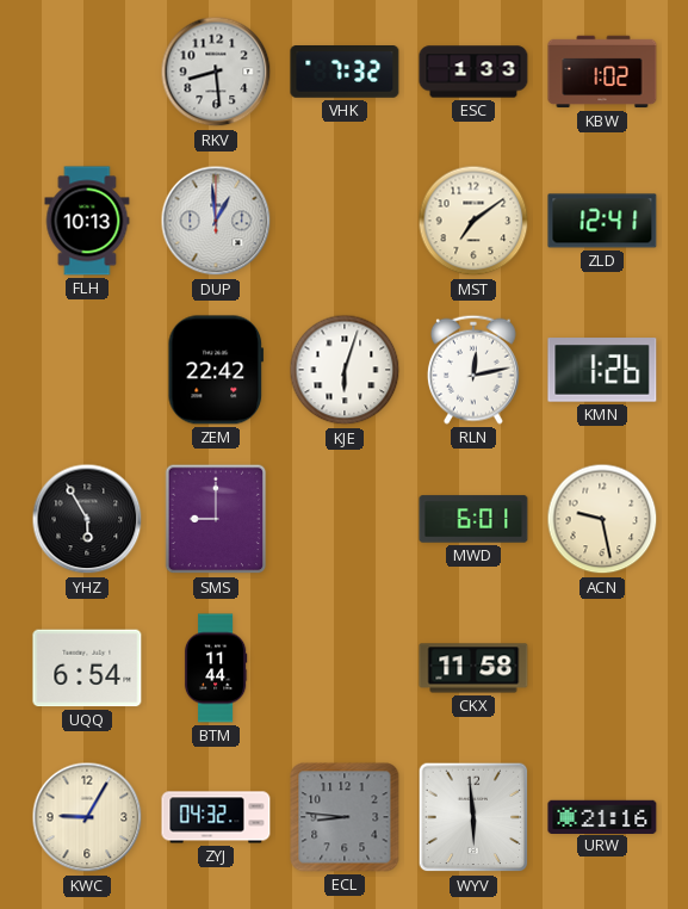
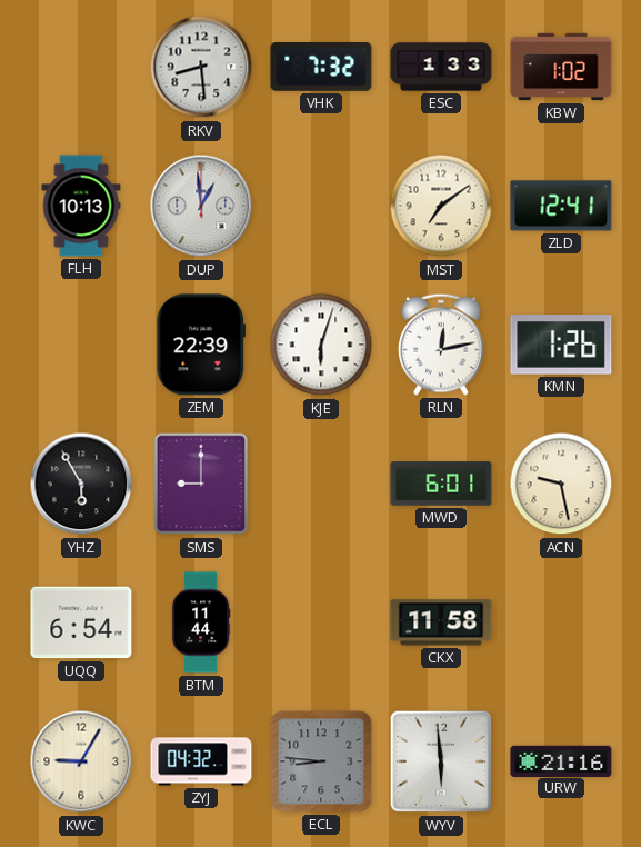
ZEM: 22:42 -> 22:39 (201, 345)
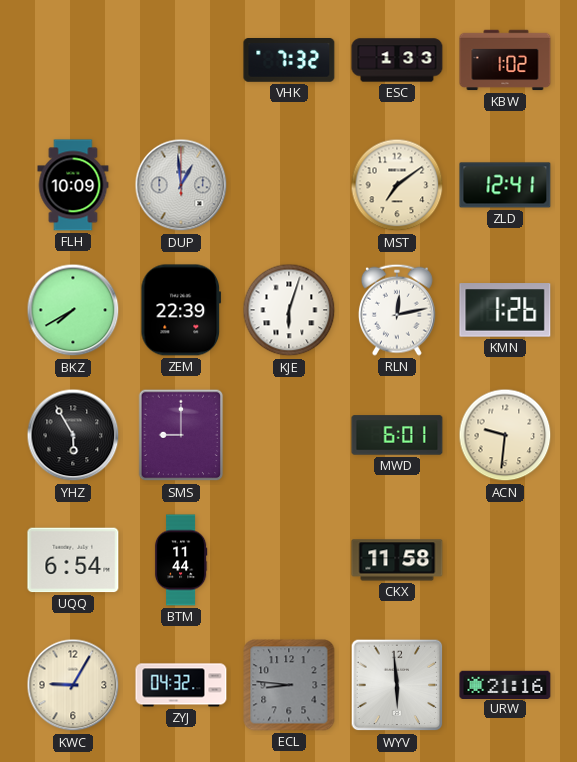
RKV: 8:29 -> none (201, 67)
FLH: 10:13 -> 10:09 (73, 185)
BKZ: none -> 7:40 (73, 310)
ACN: 9:28 -> 9:31 (505, 435)
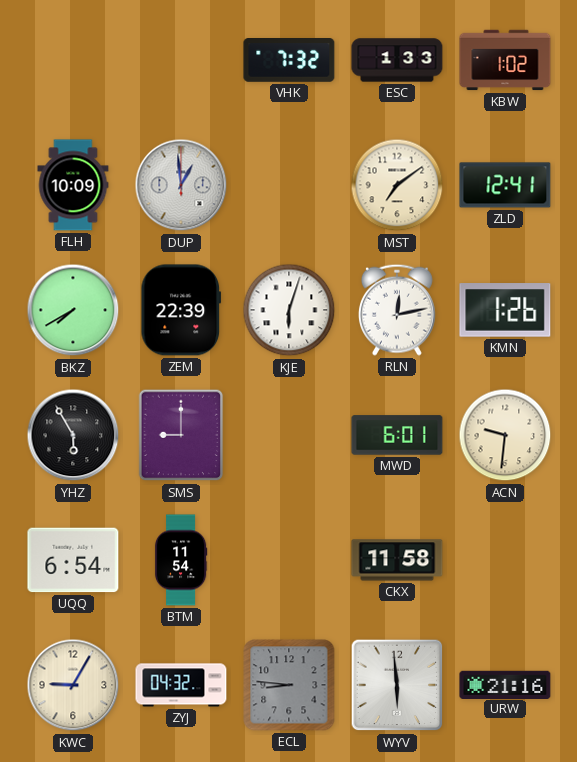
BTM: 11:44 -> 11:54 (181, 560)
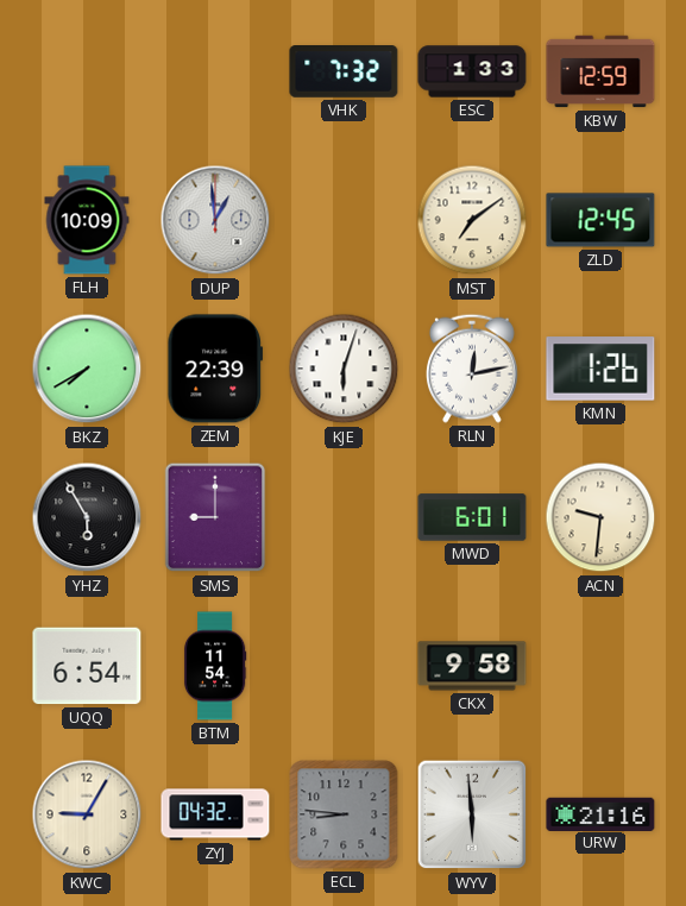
KBW: 1:02 -> 12:59 (600, 71)
ZLD: 12:41 -> 12:45 (600, 220)
CKX: 11:58 -> 9:58 (472, 666)
